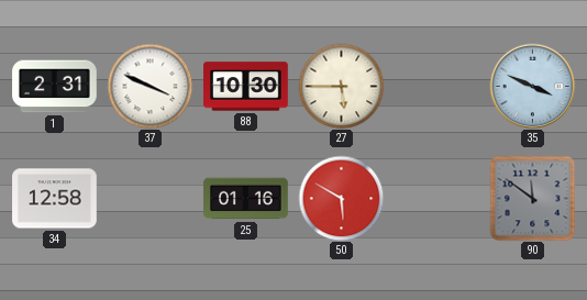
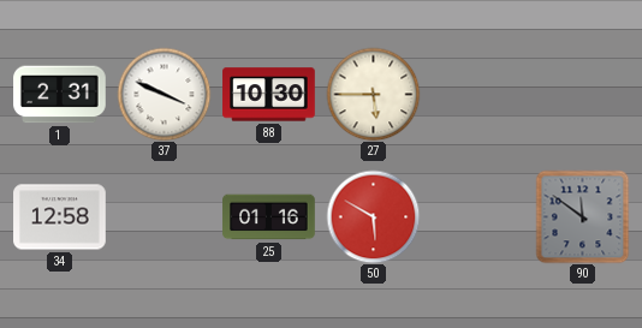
35: 3:49 -> none (532, 86)
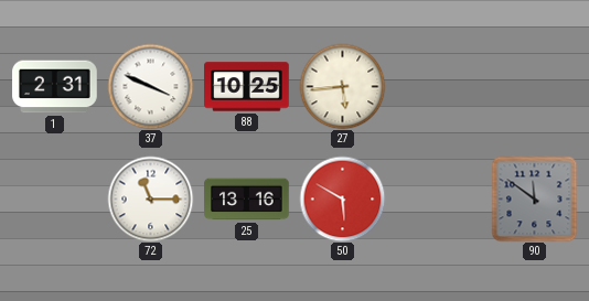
88: 10:30 -> 10:25 (247, 87)
27: 5:45 -> 5:44 (342, 86)
34: 12:58 -> none (60, 217)
72: none -> 11:15 (150, 198)
25: 01:16 -> 13:16 (247, 200)
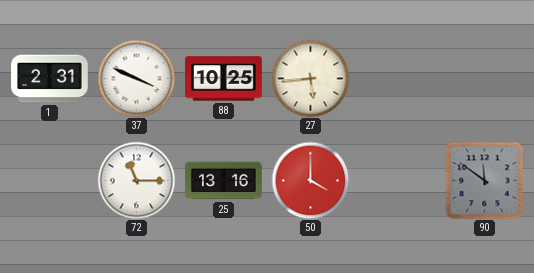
50: 5:50 -> 4:00 (310, 180)
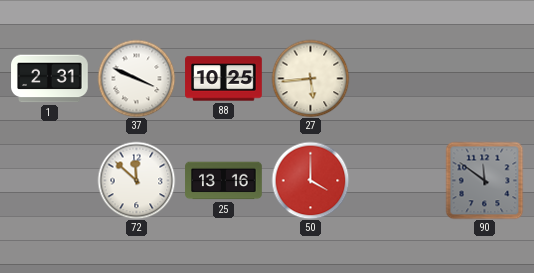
72: 11:15 -> 11:52 (136, 180)
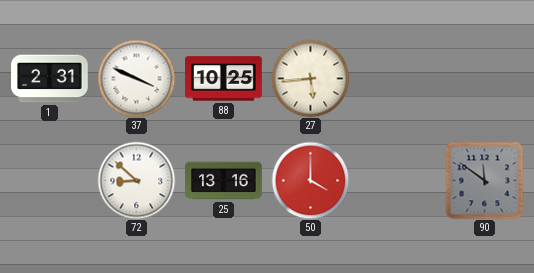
72: 11:52 -> 8:52 (136, 180)
